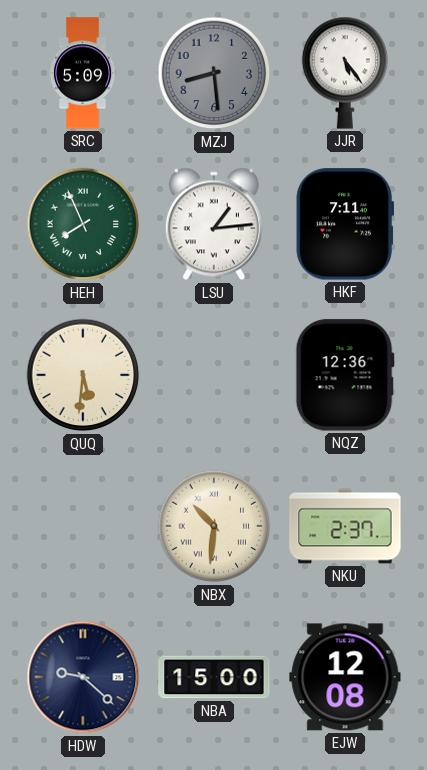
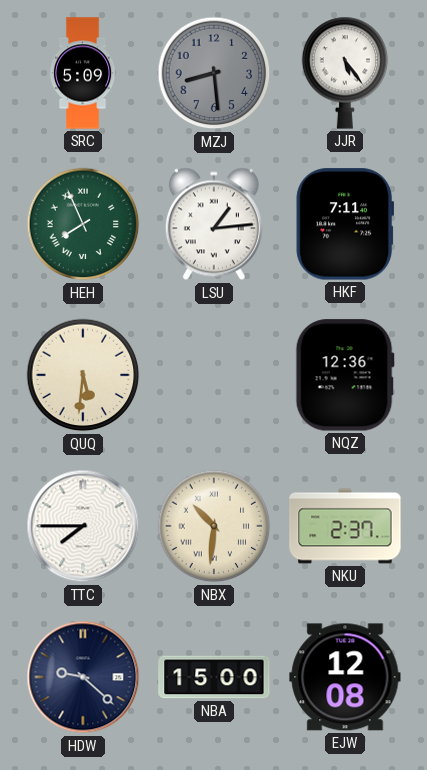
TTC: none -> 7:45 (83, 526)
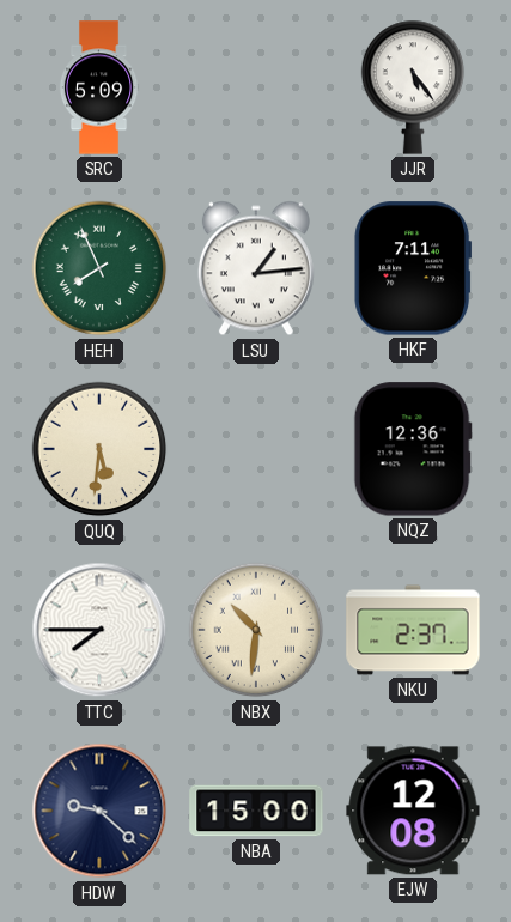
MZJ: 8:29 -> none (214, 73)
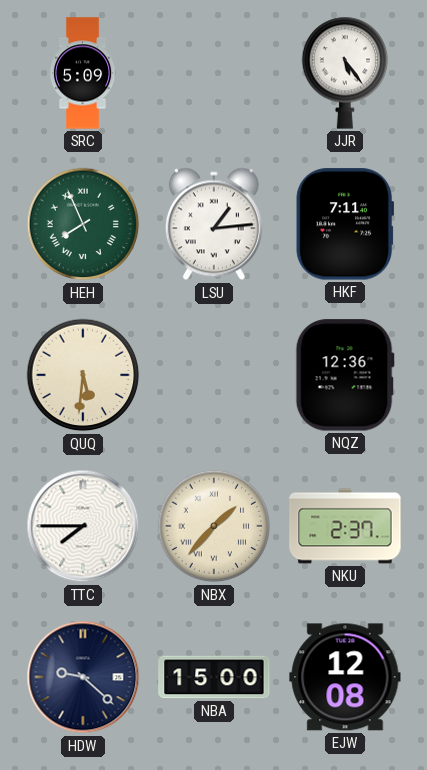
NBX: 10:31 -> 1:37 (214, 526)
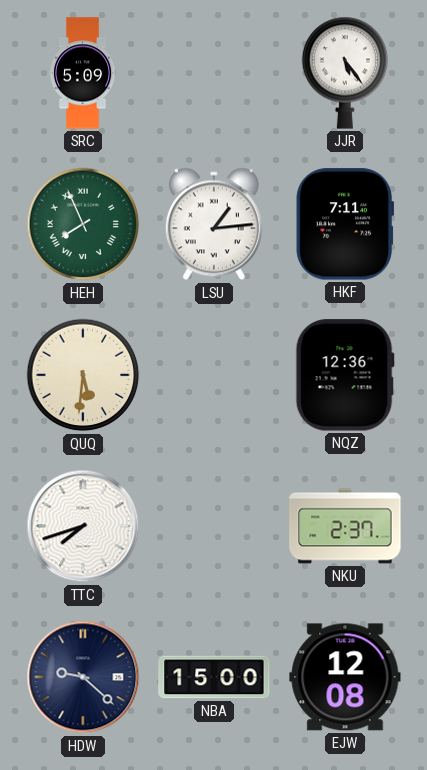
TTC: 7:45 -> 7:42 (83, 526)
NBX: 1:37 -> none (214, 526)
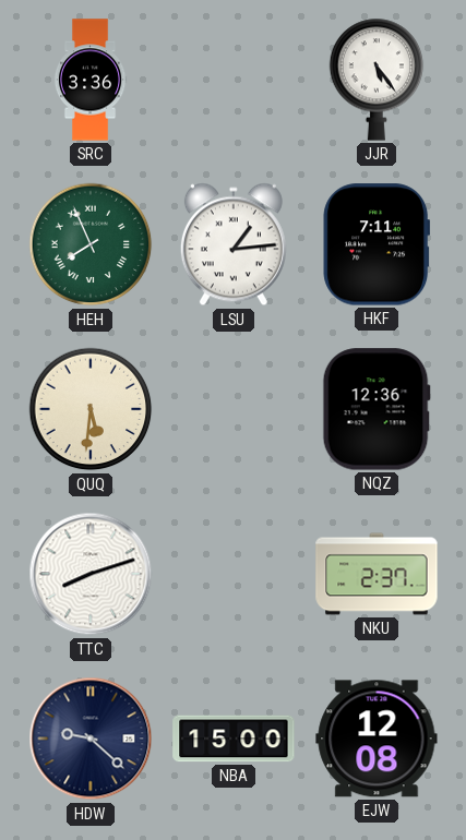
SRC: 5:09 -> 3:36 (91, 80)
TTC: 7:42 -> 8:12 (91, 574)
